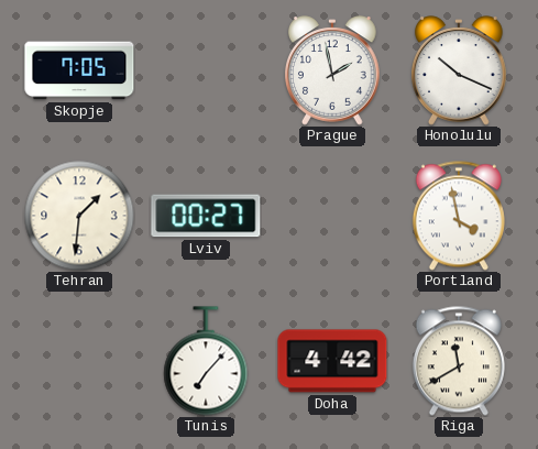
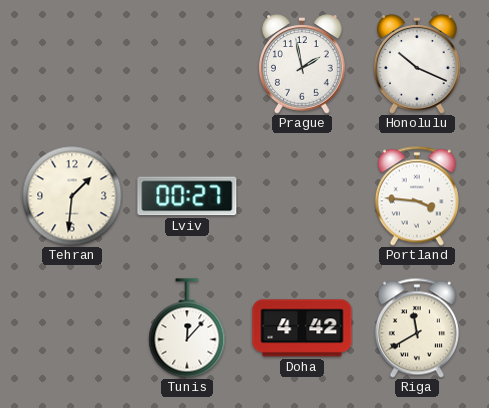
Skopje: 7:05 -> none (79, 70)
Portland: 3:58 -> 3:46 (417, 196)
Tunis: 7:07 -> 12:07 (187, 328)
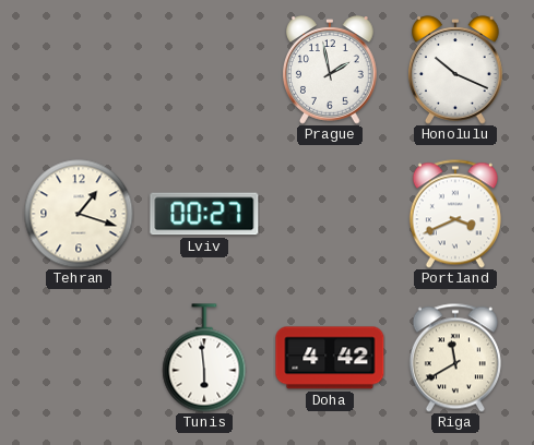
Tehran: 1:31 -> 1:18 (79, 214)
Portland: 3:46 -> 3:41 (455, 214)
Tunis: 12:07 -> 5:59 (204, 358)
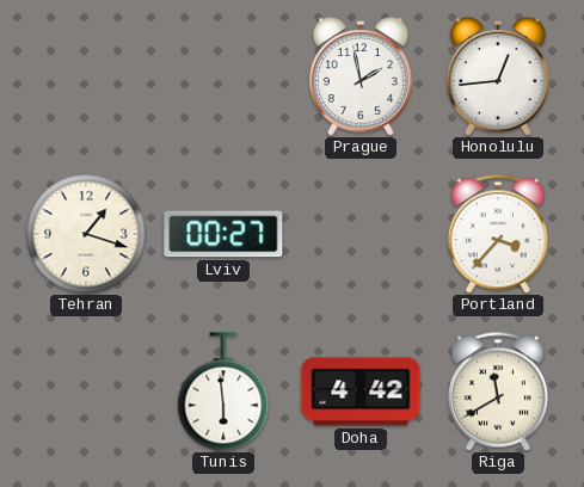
Honolulu: 10:19 -> 12:44 (499, 76)
Portland: 3:41 -> 3:37 (498, 234)
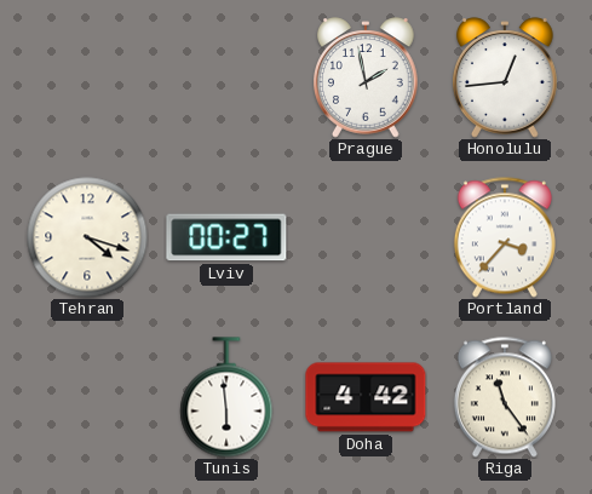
Tehran: 1:18 -> 4:18 (87, 237)
Riga: 11:40 -> 11:24 (505, 397)
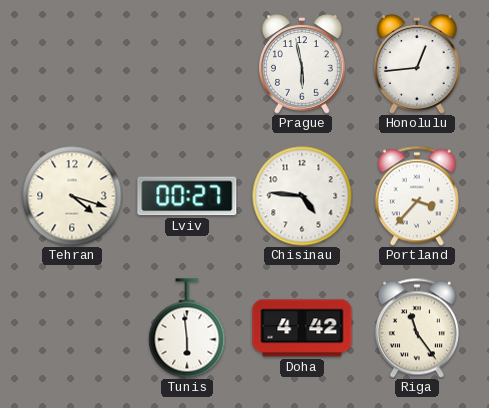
Prague: 1:58 -> 5:58 (303, 64)
Chisinau: none -> 4:46 (302, 196)
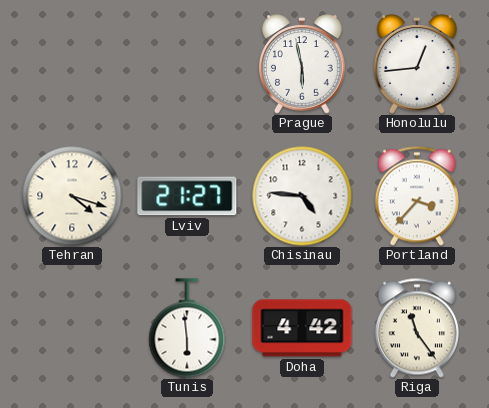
Lviv: 00:27 -> 21:27 (187, 196)
